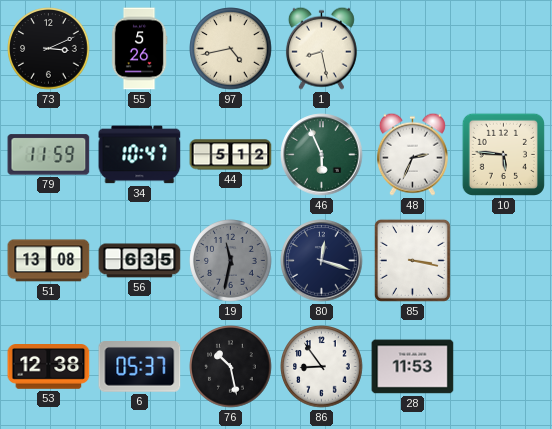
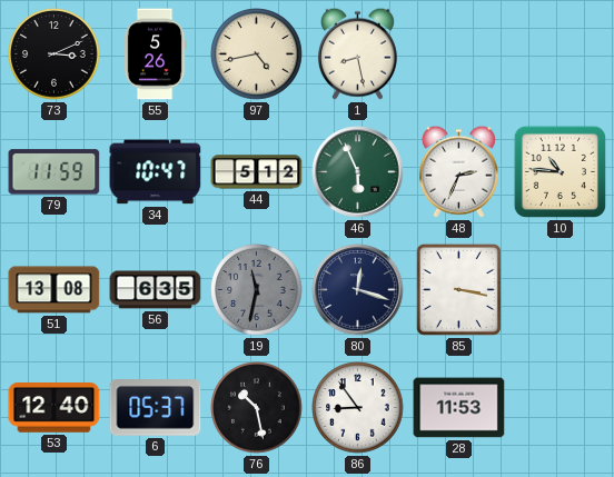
10: 5:46 -> 10:46 (559, 171)
53: 12:38 -> 12:40 (55, 408)
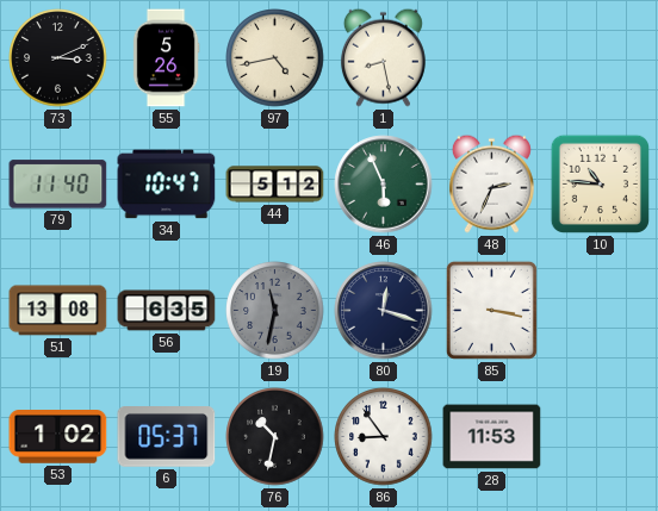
79: 11:59 -> 11:40 (58, 185)
53: 12:40 -> 1:02 (58, 437)
76: 10:28 -> 10:32 (275, 437)
